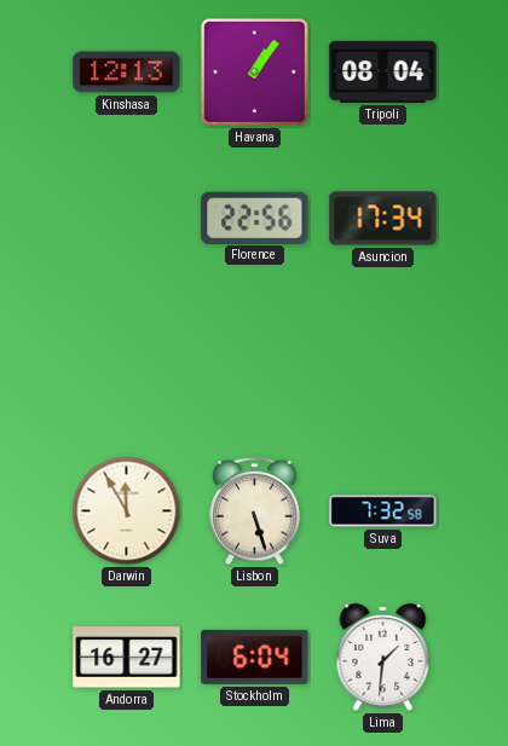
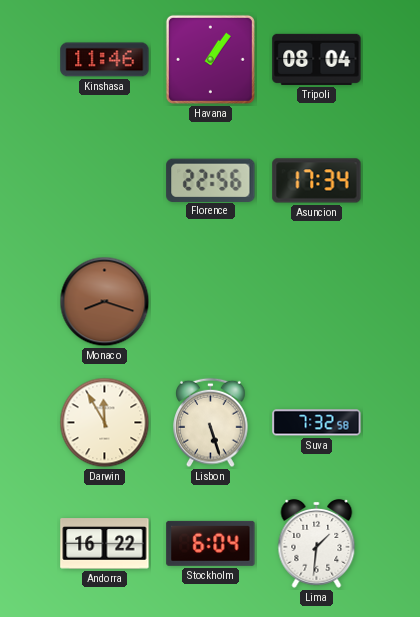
Kinshasa: 12:13 -> 11:46 (105, 60)
Monaco: none -> 8:18 (105, 302)
Andorra: 16:27 -> 16:22 (105, 544)
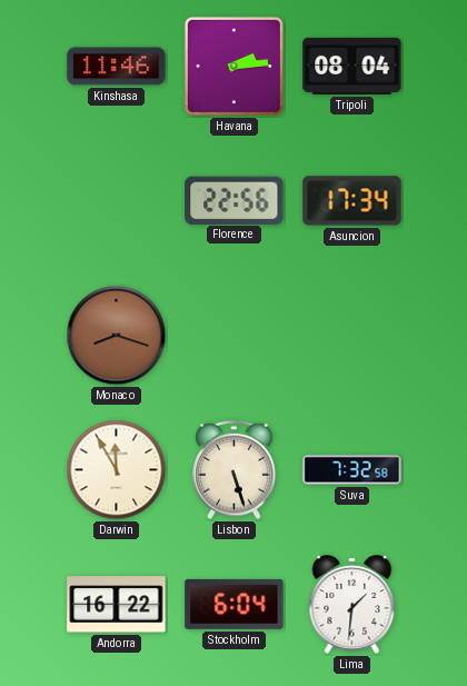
Havana: 1:06 -> 2:14 (233, 66)
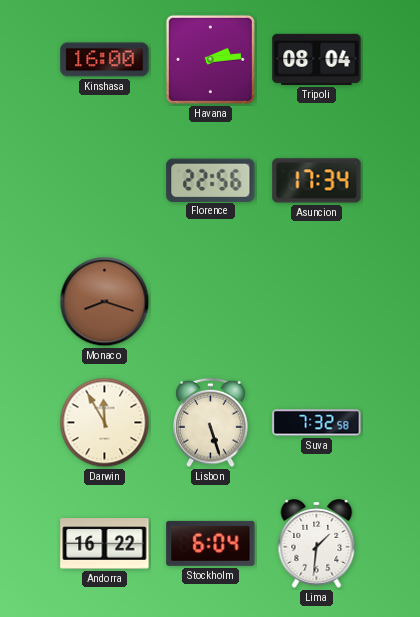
Kinshasa: 11:46 -> 16:00 (105, 60)
